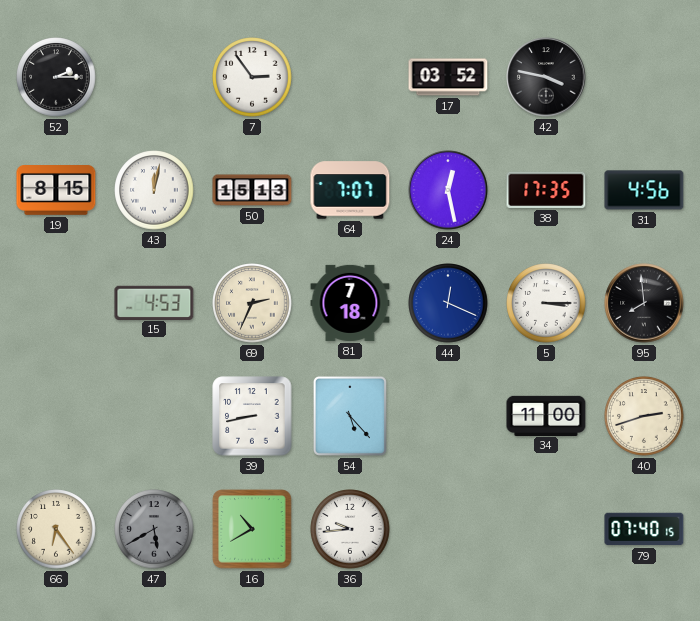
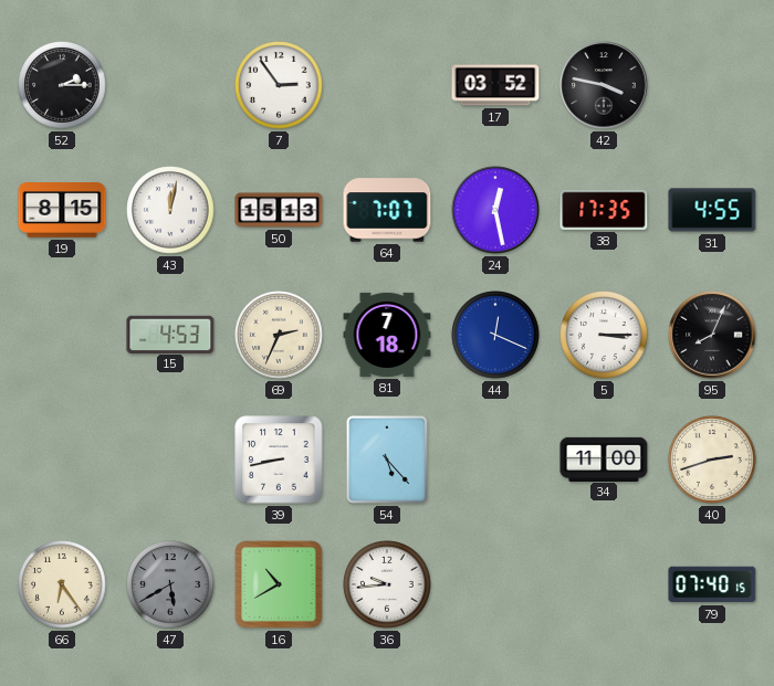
31: 4:56 -> 4:55 (712, 210)
95: 7:59 -> 8:04 (712, 335)
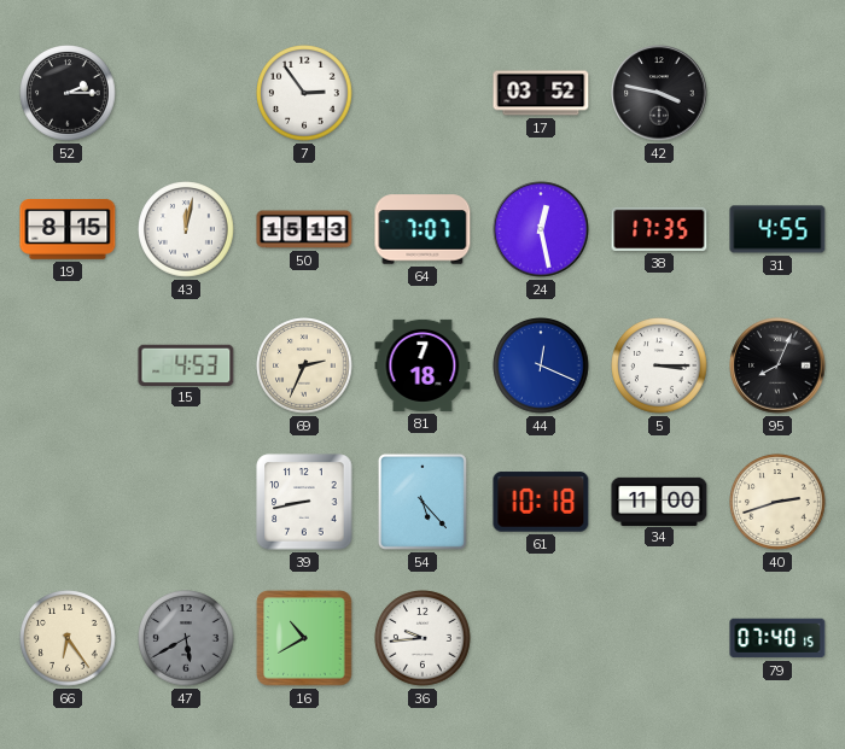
61: none -> 10:18 (541, 502)
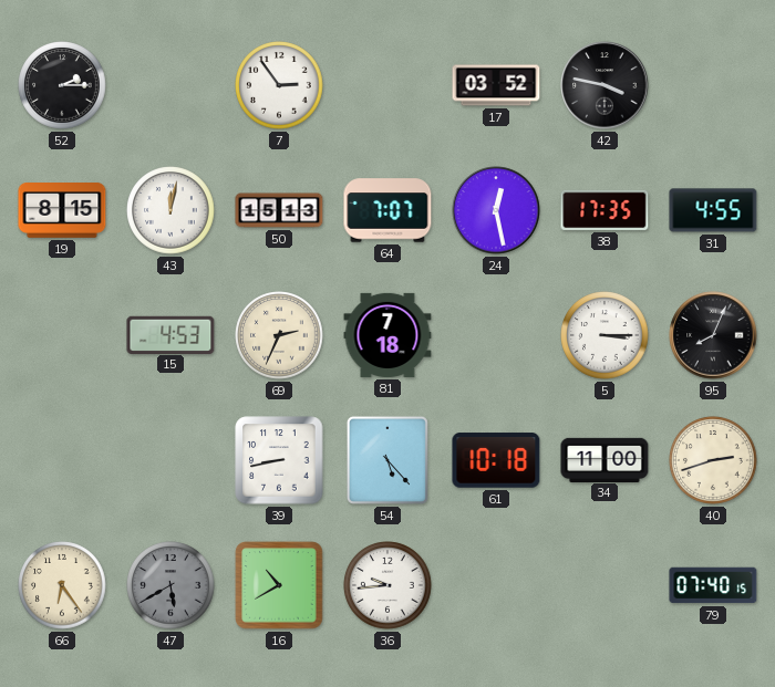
44: 12:19 -> none (541, 365)
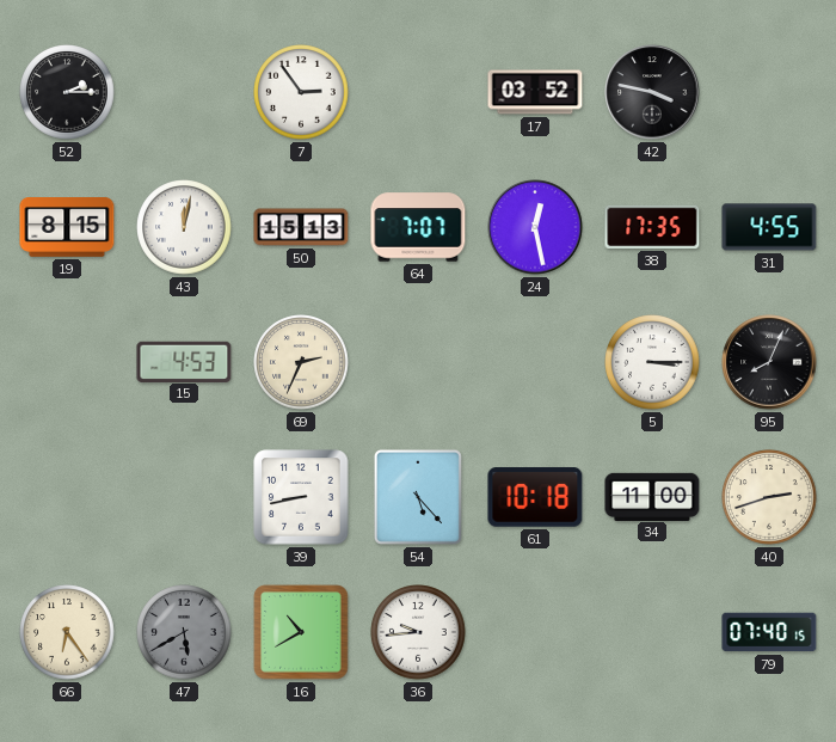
81: 7:18 -> none (387, 335)
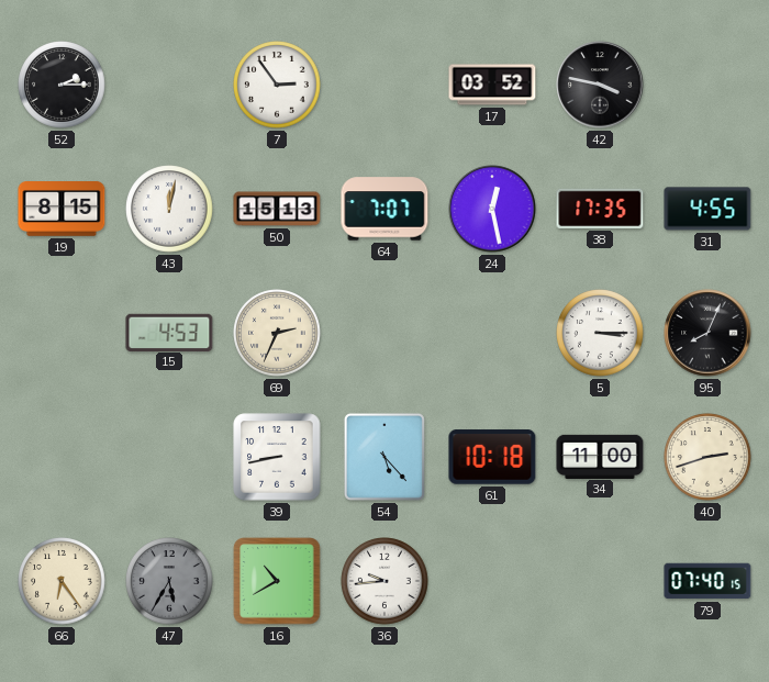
47: 5:40 -> 5:35 (169, 581)
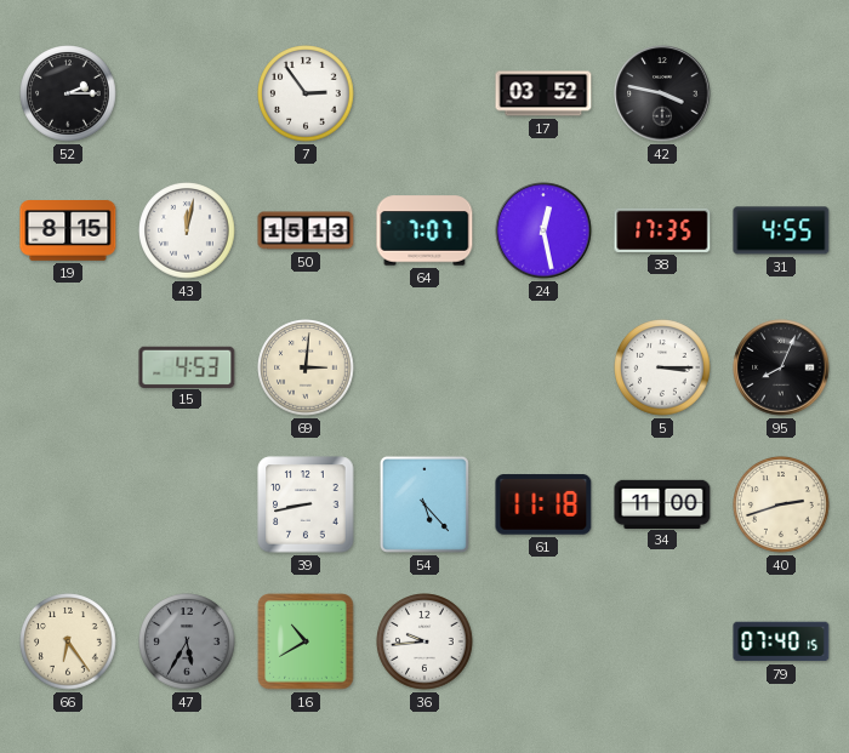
69: 2:34 -> 3:01 (306, 367)
61: 10:18 -> 11:18 (543, 504)
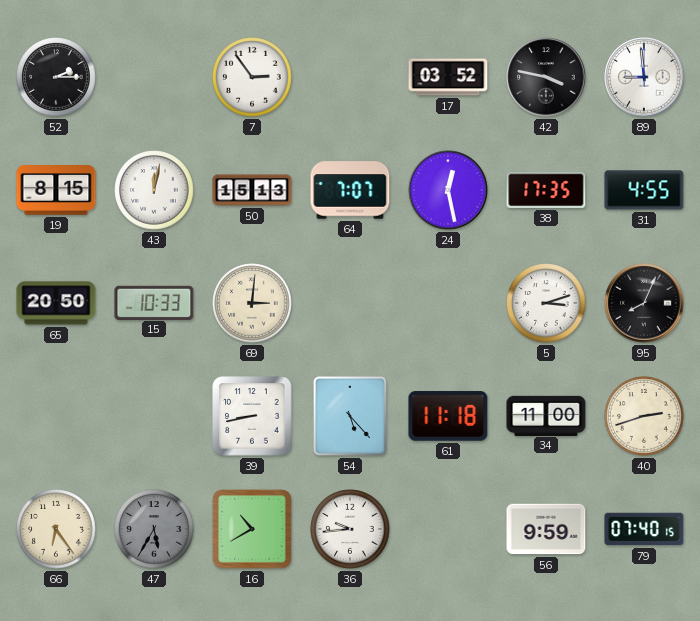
89: none -> 8:59 (644, 77)
65: none -> 20:50 (56, 303)
15: 4:53 -> 10:33 (154, 302)
5: 3:15 -> 3:12 (546, 303)
56: none -> 9:59 (546, 529)
